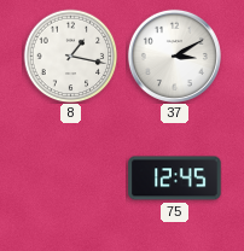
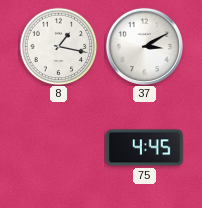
75: 12:45 -> 4:45 (145, 148)
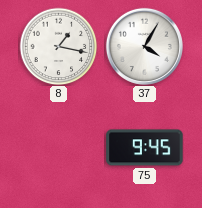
37: 3:10 -> 4:05 (144, 46)
75: 4:45 -> 9:45 (145, 148)
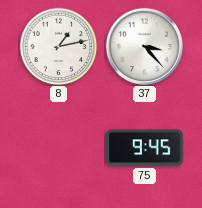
8: 1:17 -> 1:13 (58, 46)
37: 4:05 -> 3:23 (144, 46)
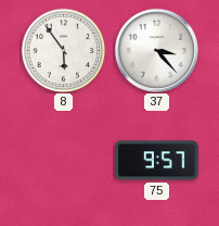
8: 1:13 -> 5:54 (63, 50)
75: 9:45 -> 9:57 (157, 161)
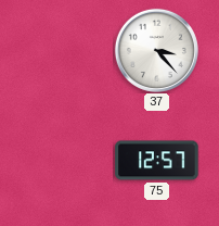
8: 5:54 -> none (63, 50)
75: 9:57 -> 12:57 (157, 161)
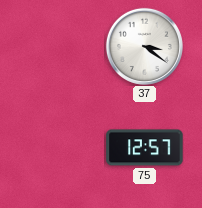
37: 3:23 -> 3:21 (144, 46)
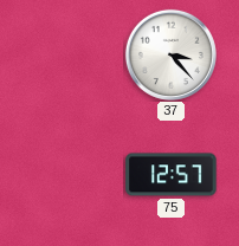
37: 3:21 -> 3:23 (170, 54)
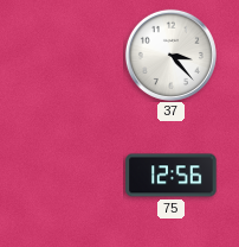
75: 12:57 -> 12:56 (172, 176)
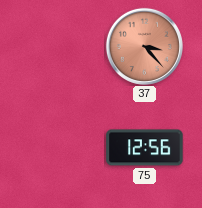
37 dial: white -> salmon (144, 46)
